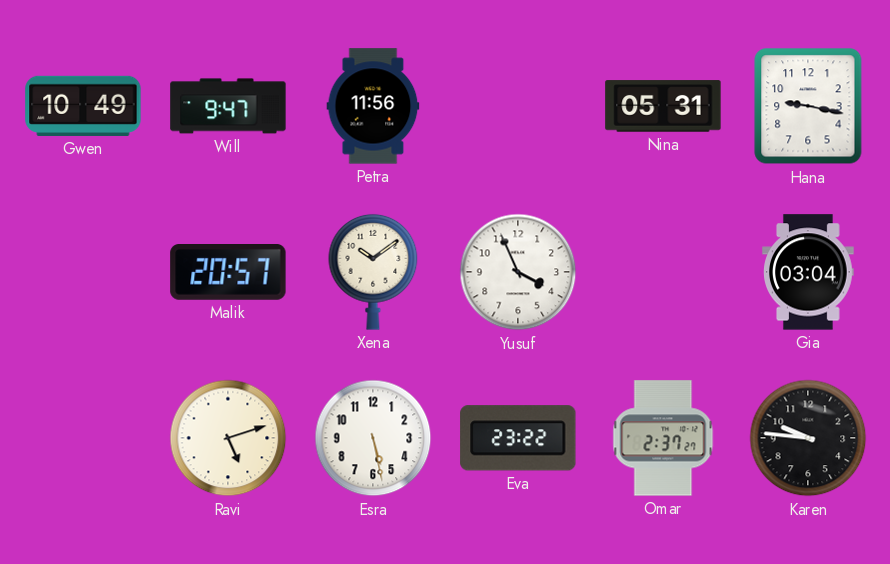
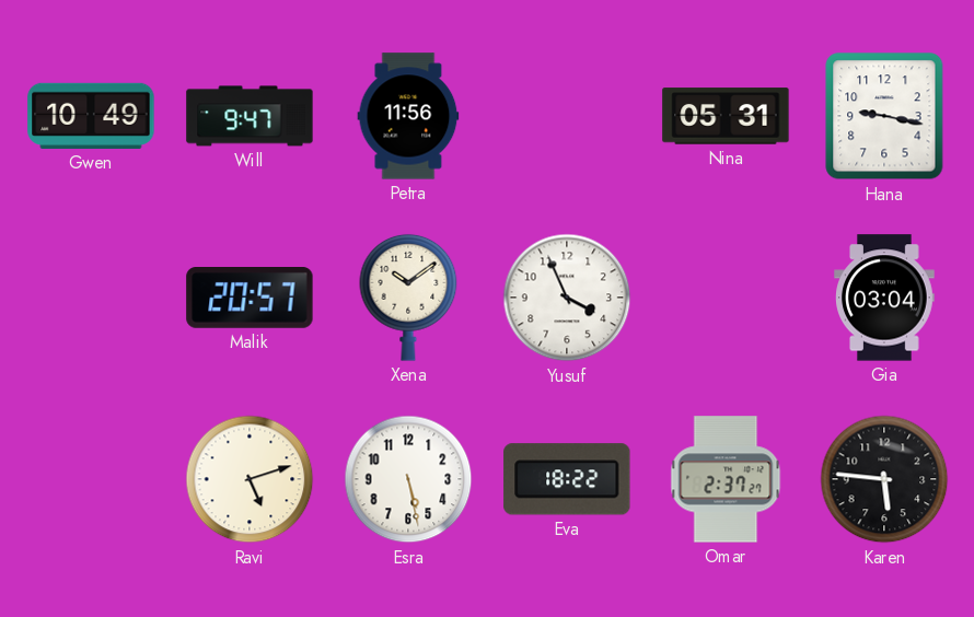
Eva: 23:22 -> 18:22 (567, 479)
Karen: 9:46 -> 5:46 (884, 479)
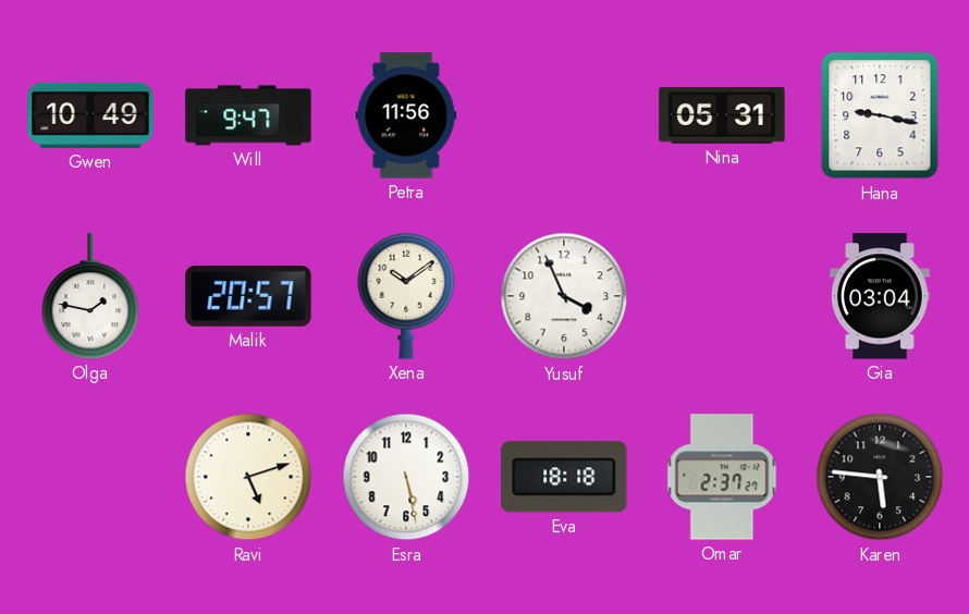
Olga: none -> 1:47 (90, 296)
Eva: 18:22 -> 18:18 (564, 477)
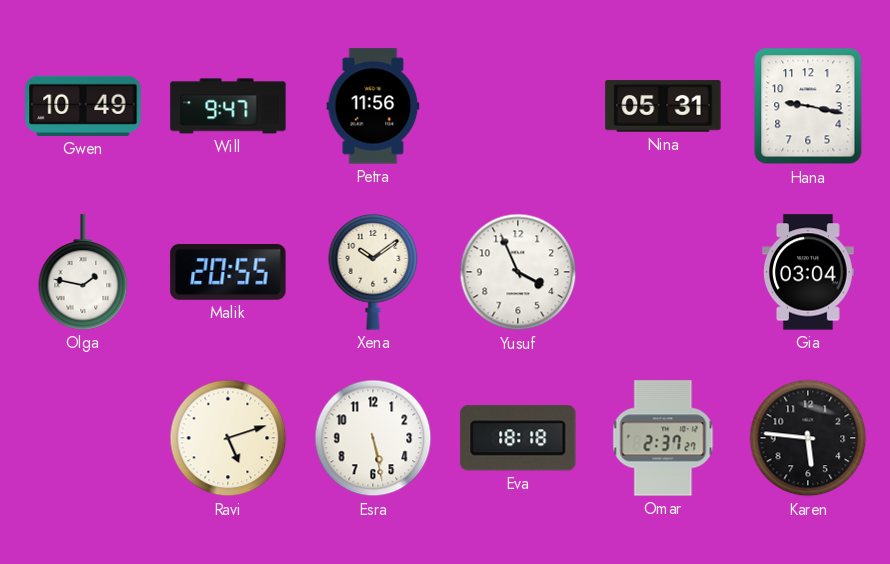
Malik: 20:57 -> 20:55 (228, 273)
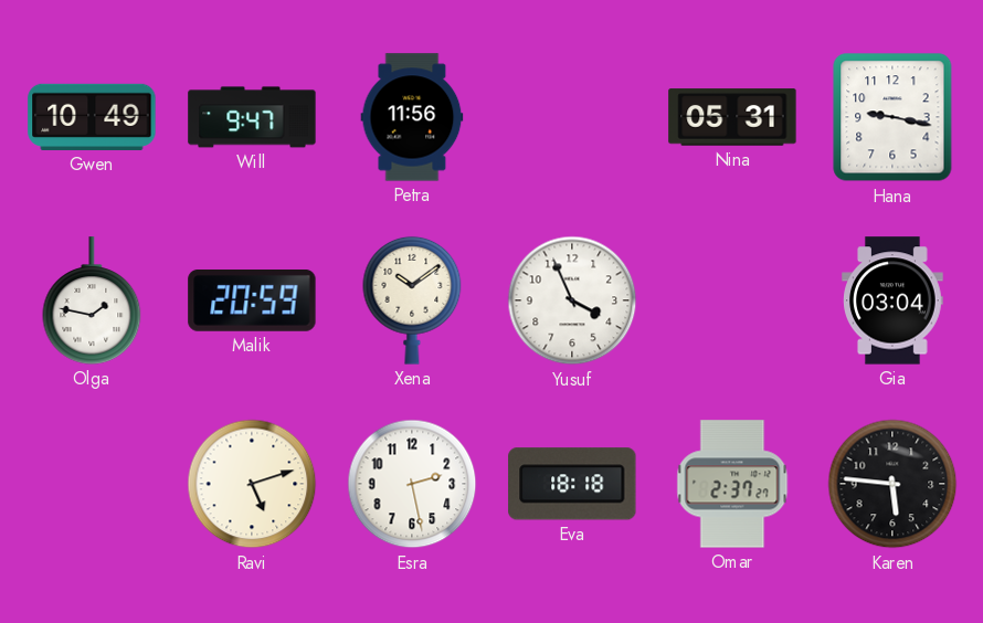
Malik: 20:55 -> 20:59 (252, 302)
Esra: 5:28 -> 2:28 (412, 484)
